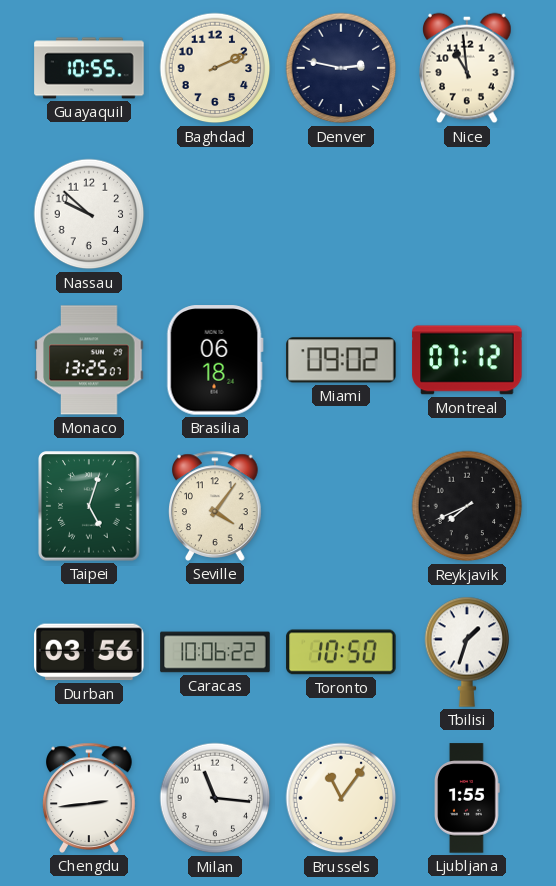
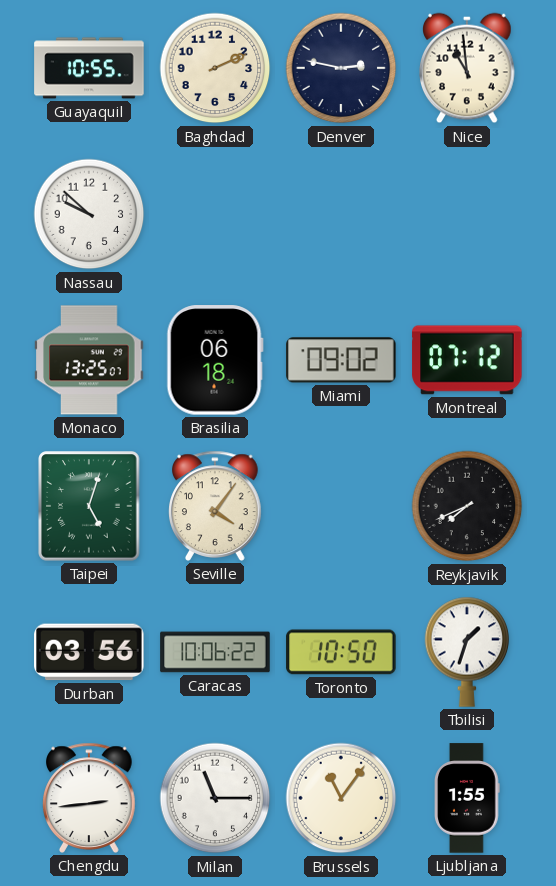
Milan: 11:16 -> 11:15 (215, 798)
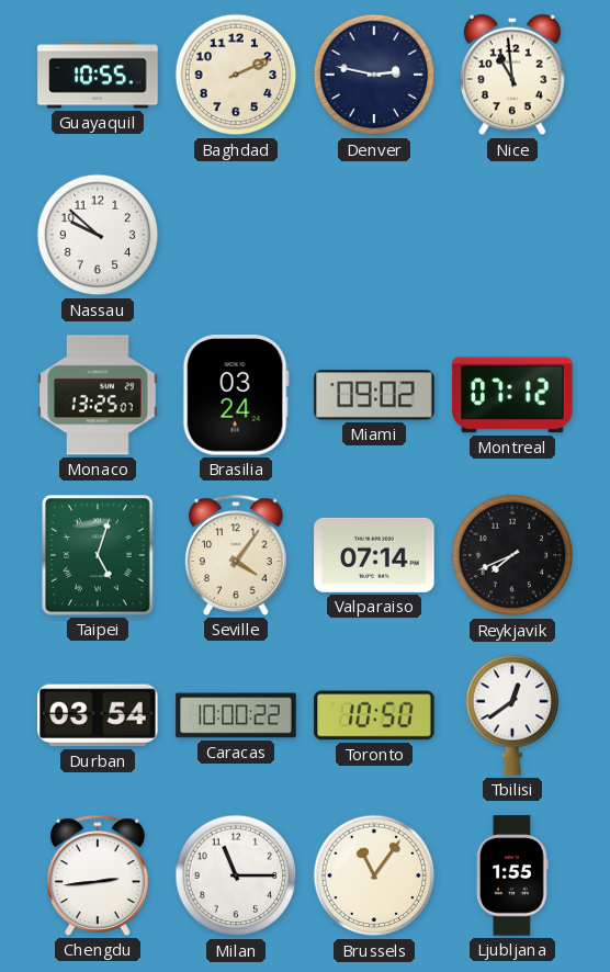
Brasilia: 06:18 -> 03:24 (236, 395)
Valparaiso: none -> 07:14 (374, 555)
Durban: 03:56 -> 03:54 (98, 715)
Caracas: 10:06 -> 10:00 (236, 715)
Tbilisi: 1:33 -> 12:39 (512, 715)
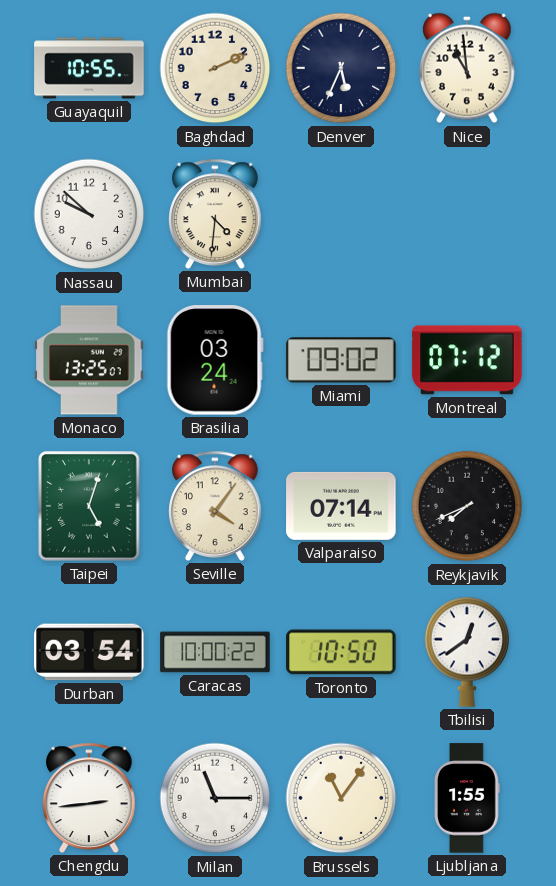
Denver: 2:47 -> 5:34 (341, 68)
Mumbai: none -> 4:31 (216, 214)
